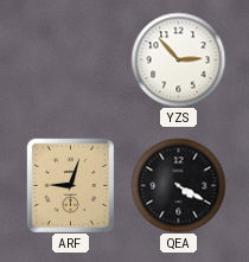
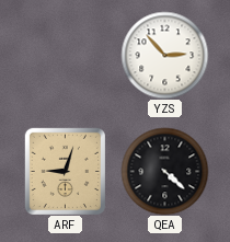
QEA: 4:20 -> 4:22 (164, 171)
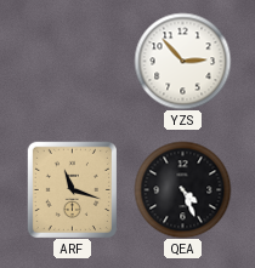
ARF: 9:03 -> 11:18 (72, 189)
QEA: 4:22 -> 4:26 (182, 189)
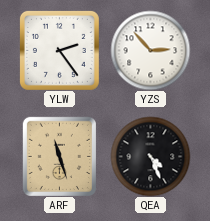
YLW: none -> 2:24 (59, 50)
ARF: 11:18 -> 11:27 (59, 156)
